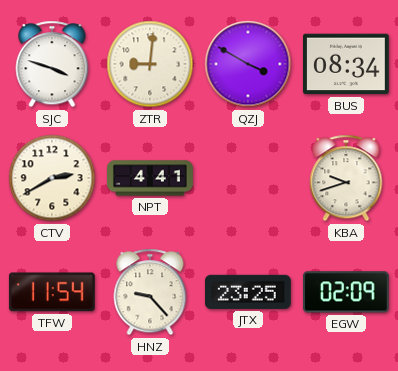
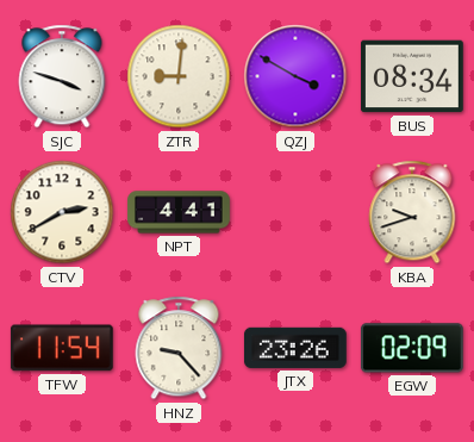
JTX: 23:25 -> 23:26 (295, 348)
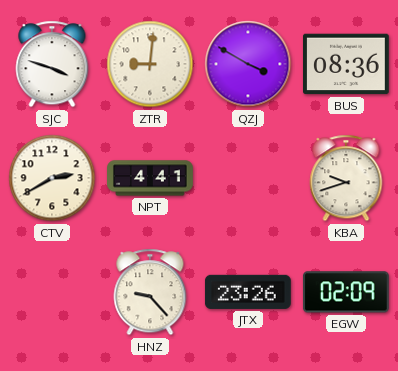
BUS: 08:34 -> 08:36 (347, 64)
TFW: 11:54 -> none (62, 348)
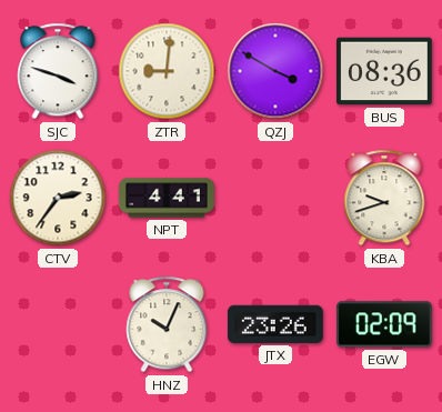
CTV: 2:40 -> 2:36 (58, 198)
HNZ: 9:23 -> 10:04 (167, 324)
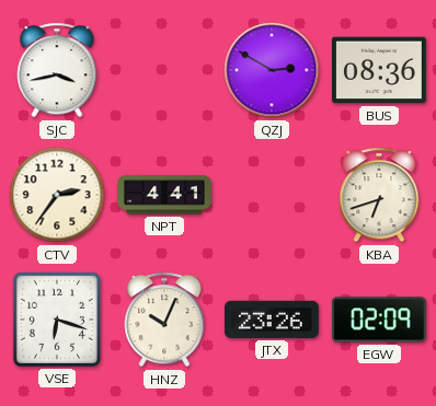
SJC: 3:48 -> 3:43 (57, 70)
ZTR: 9:01 -> none (167, 71)
QZJ: 3:50 -> 2:50 (272, 70)
KBA: 9:42 -> 6:42 (379, 195)
VSE: none -> 6:18 (57, 320)
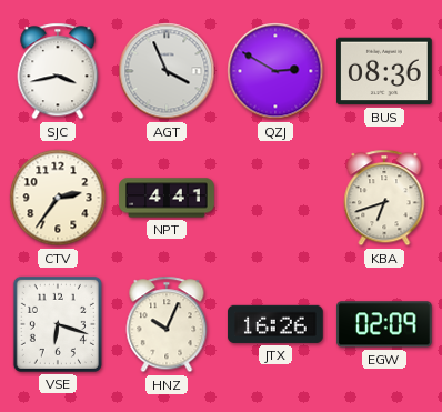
AGT: none -> 3:56 (167, 71)
JTX: 23:26 -> 16:26 (275, 324)
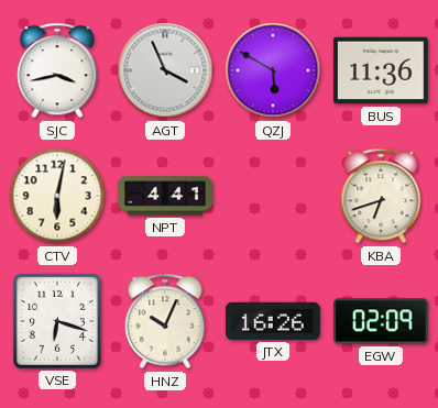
QZJ: 2:50 -> 5:50 (273, 70)
BUS: 08:36 -> 11:36 (382, 70)
CTV: 2:36 -> 6:02 (57, 196)
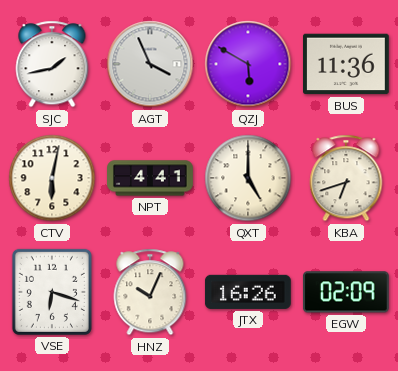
SJC: 3:43 -> 1:43 (52, 64)
QXT: none -> 5:00 (248, 178)
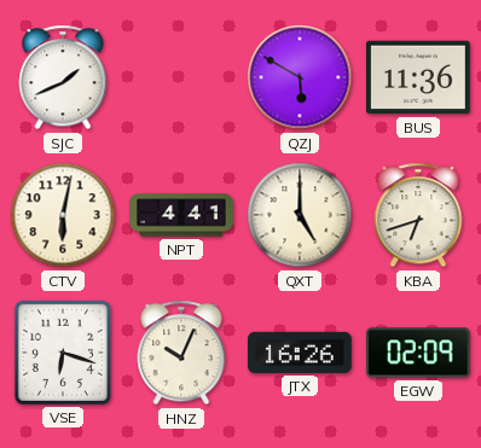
SJC: 1:43 -> 1:41 (63, 77)
AGT: 3:56 -> none (150, 64)
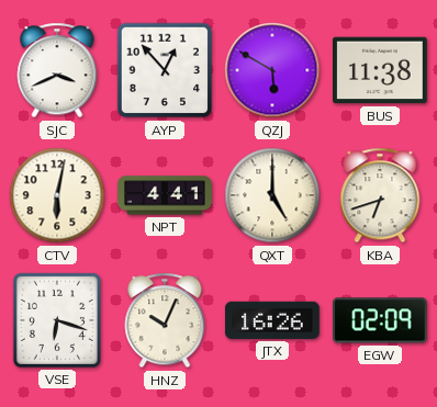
SJC: 1:41 -> 3:41 (57, 70)
AYP: none -> 12:53 (165, 70)
BUS: 11:36 -> 11:38 (381, 70)
